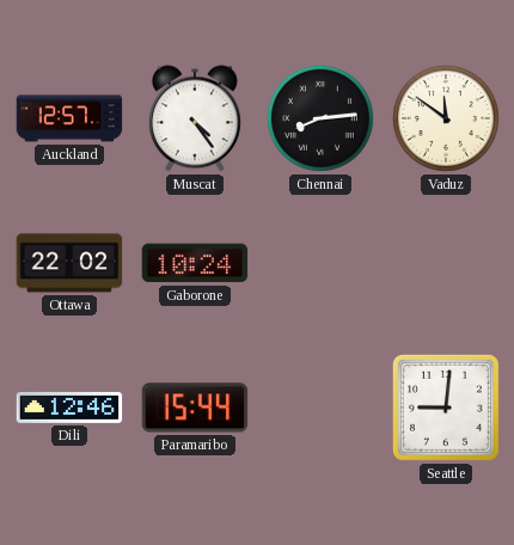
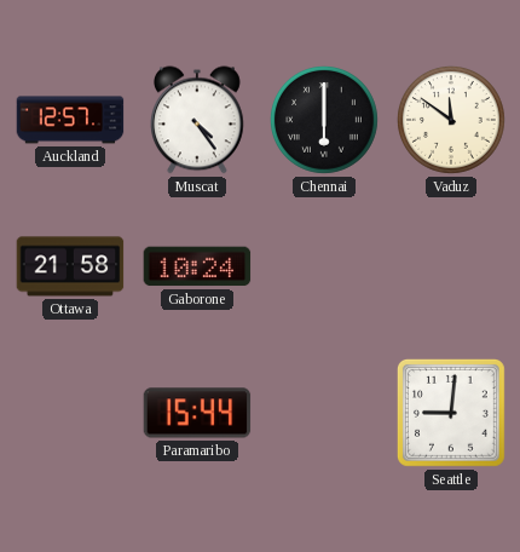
Chennai: 8:14 -> 6:00 (324, 120)
Ottawa: 22:02 -> 21:58 (70, 266)
Dili: 12:46 -> none (69, 408)
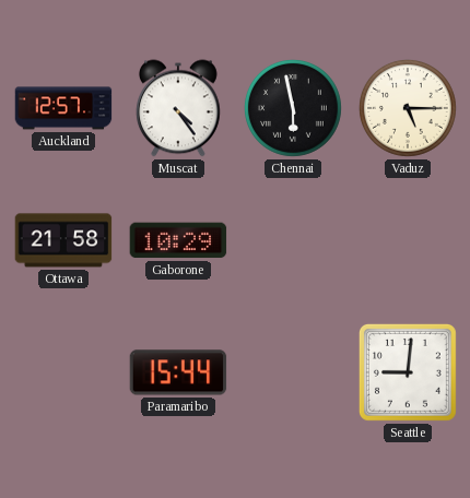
Chennai: 6:00 -> 5:58 (293, 108)
Vaduz: 11:51 -> 5:15 (408, 108)
Gaborone: 10:24 -> 10:29 (178, 240)
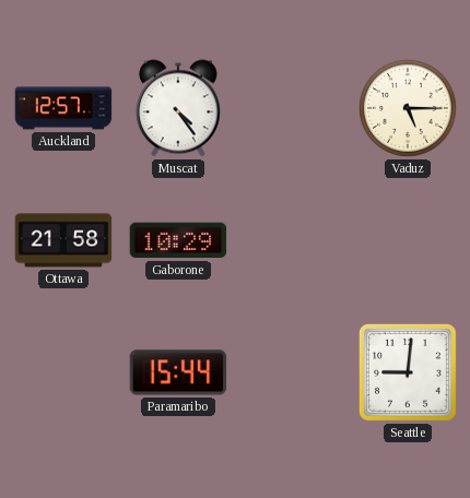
Chennai: 5:58 -> none (293, 108)
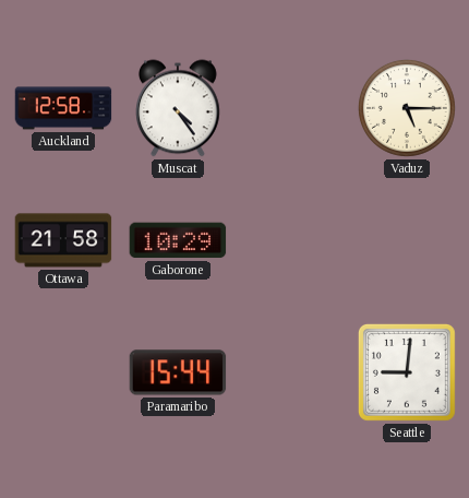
Auckland: 12:57 -> 12:58 (63, 108)
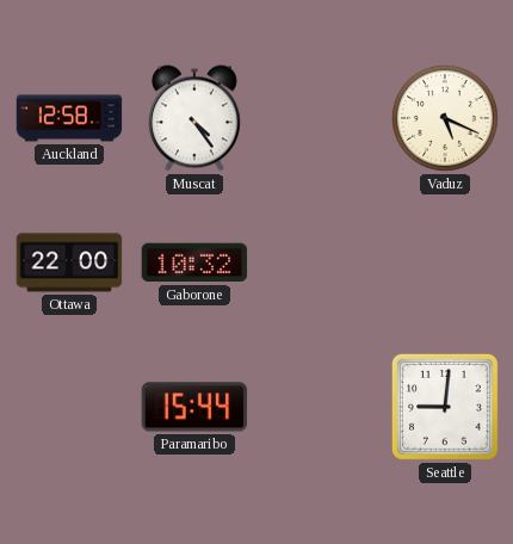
Vaduz: 5:15 -> 5:19 (445, 118)
Ottawa: 21:58 -> 22:00 (69, 262)
Gaborone: 10:29 -> 10:32 (194, 262)
